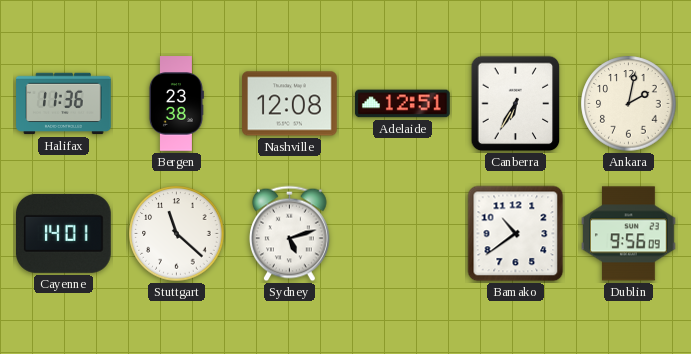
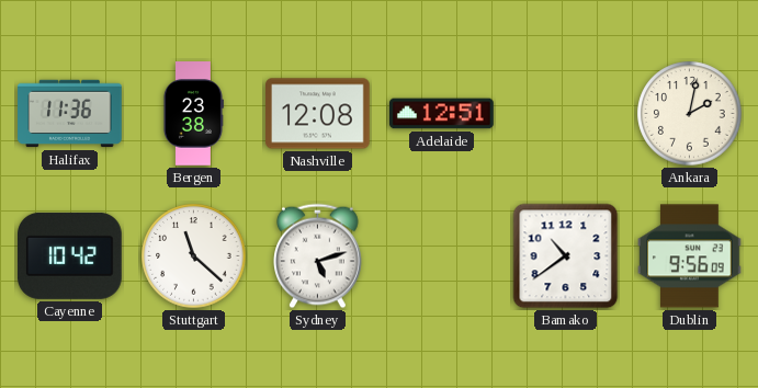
Canberra: 6:35 -> none (516, 104)
Cayenne: 14:01 -> 10:42 (70, 255)
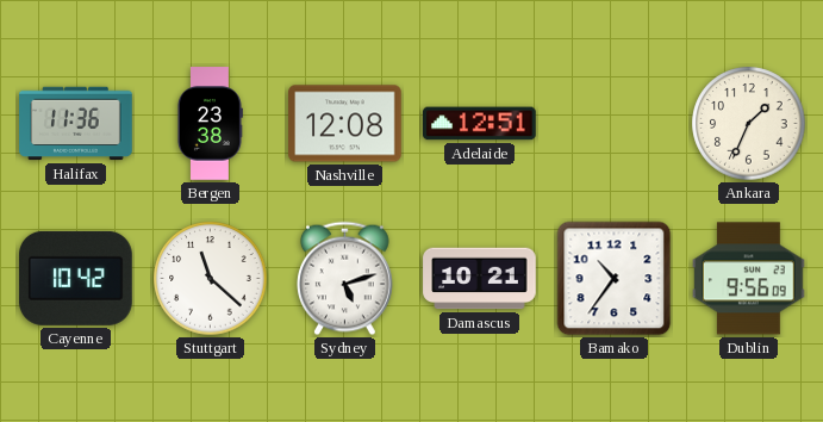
Ankara: 2:02 -> 1:34 (749, 124)
Damascus: none -> 10:21 (480, 279)
Bamako: 10:39 -> 10:36 (615, 279)
